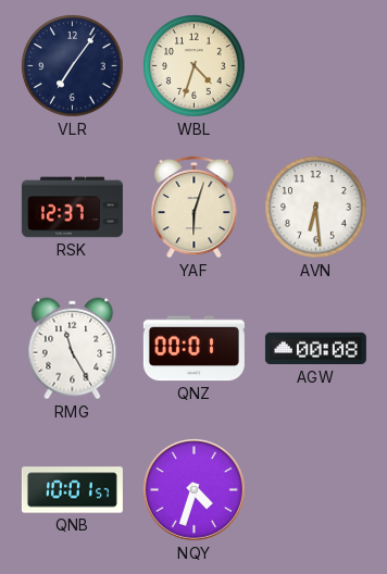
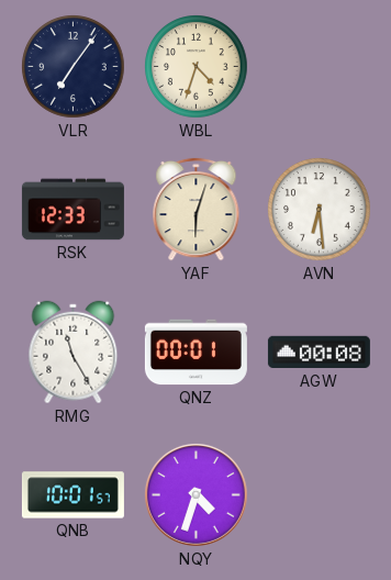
RSK: 12:37 -> 12:33 (72, 210)
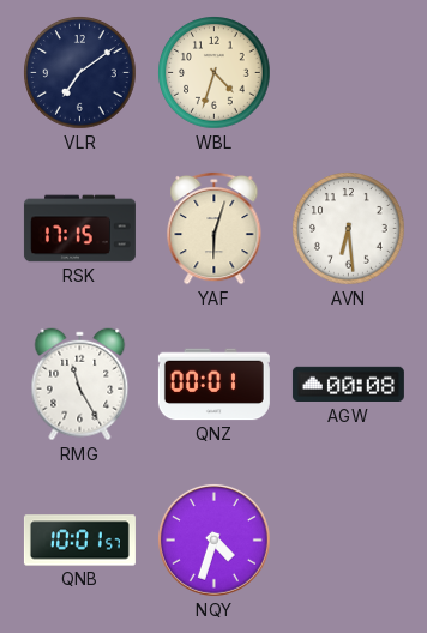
VLR: 7:06 -> 7:09 (80, 73)
RSK: 12:33 -> 17:15 (79, 229)
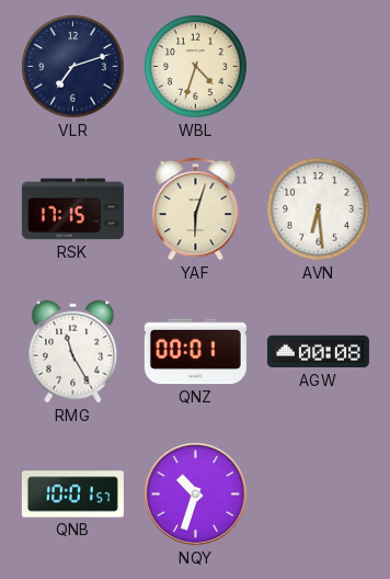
VLR: 7:09 -> 7:12 (73, 67)
NQY: 4:33 -> 10:33 (195, 493)
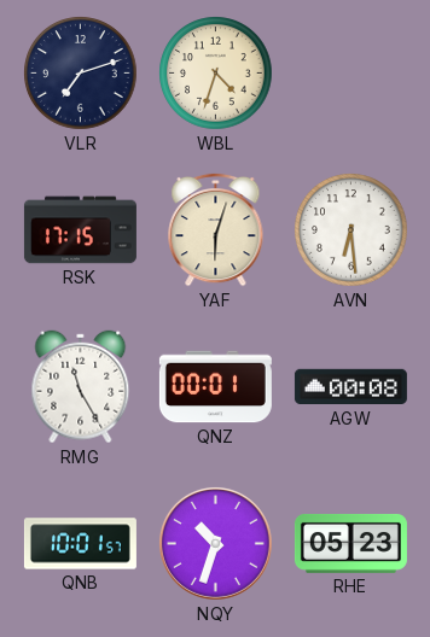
RHE: none -> 05:23 (350, 543)
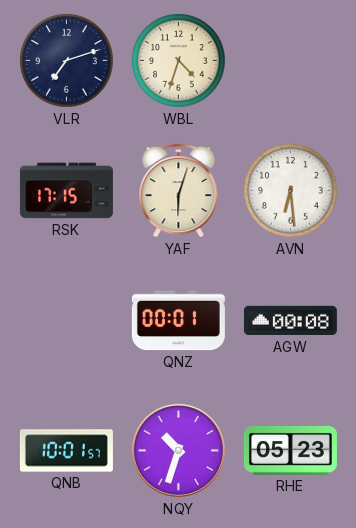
RMG: 11:25 -> none (81, 387)
